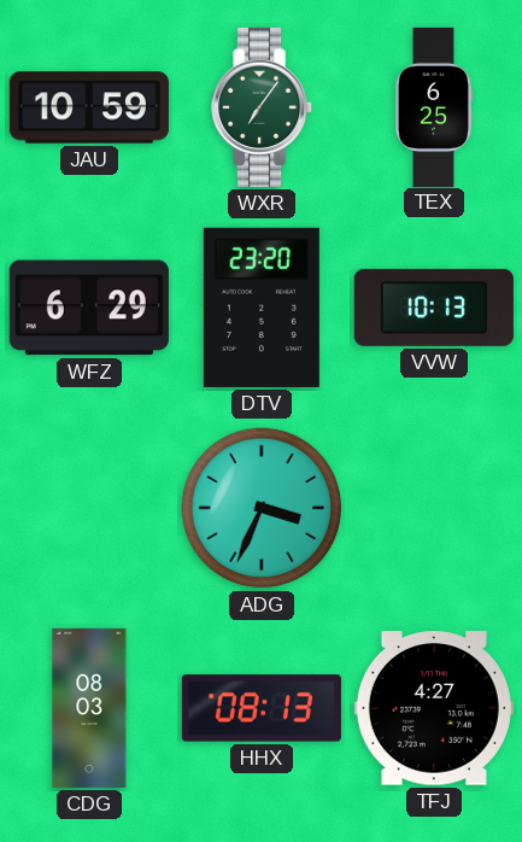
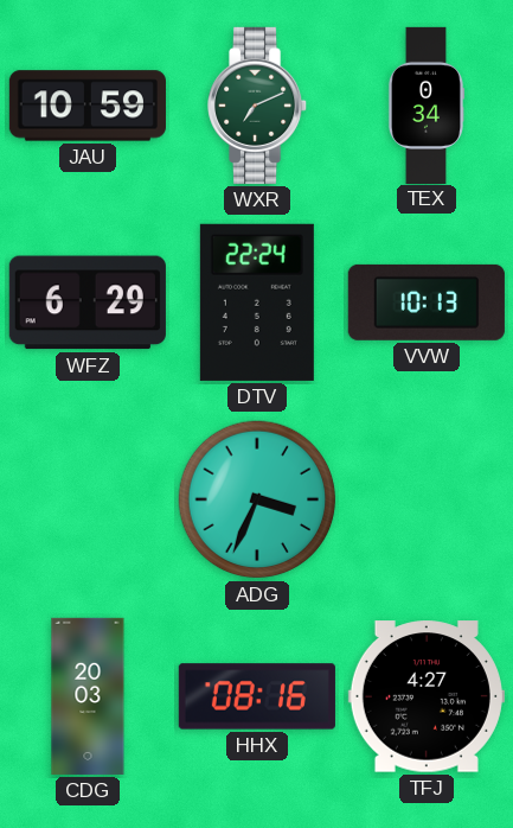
WXR: 7:06 -> 7:11 (258, 106)
TEX: 6:25 -> 0:34 (425, 104)
DTV: 23:20 -> 22:24 (257, 302)
CDG: 08:03 -> 20:03 (88, 696)
HHX: 08:13 -> 08:16 (257, 696)
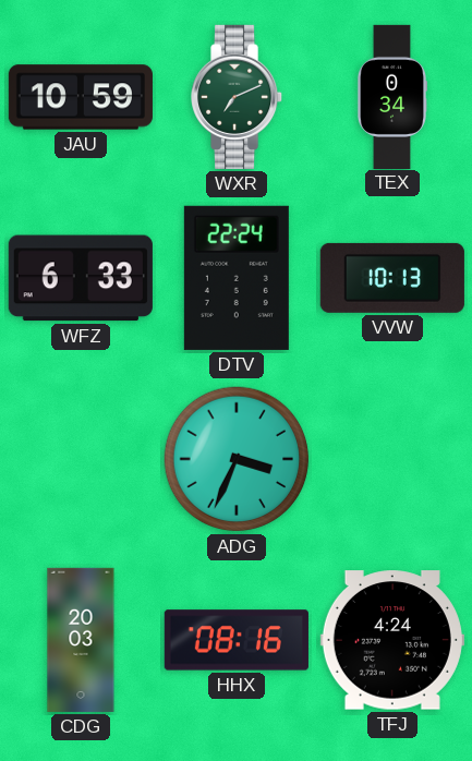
WFZ: 6:29 -> 6:33 (81, 278)
TFJ: 4:27 -> 4:24 (392, 640)
